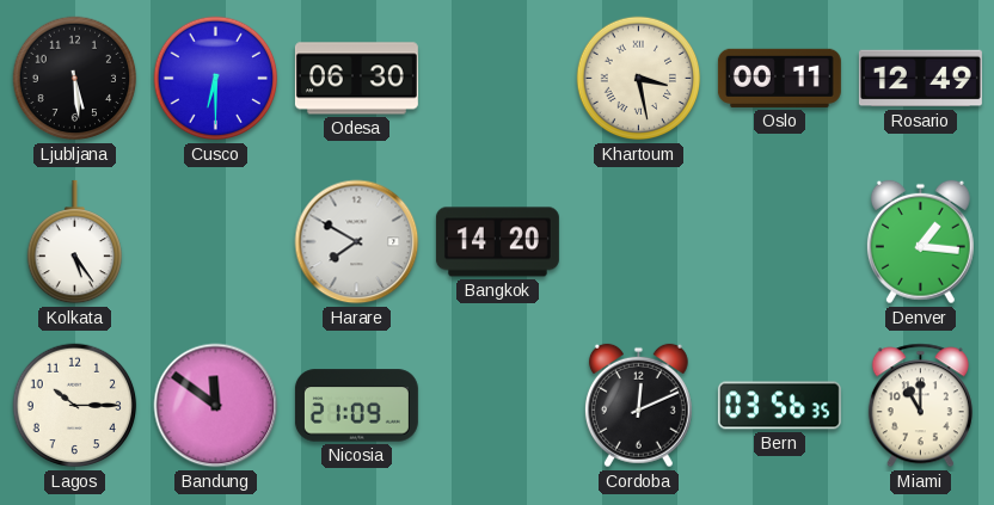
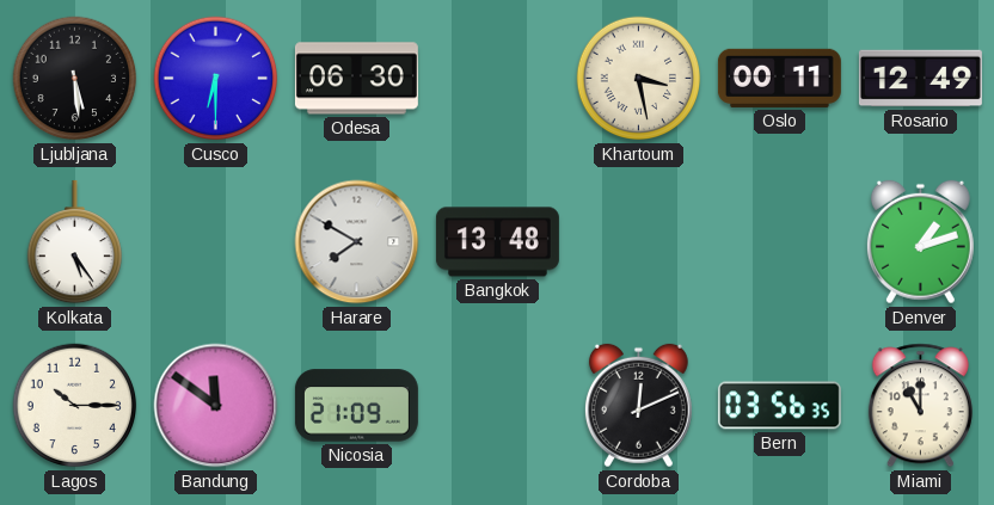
Bangkok: 14:20 -> 13:48 (497, 242)
Denver: 1:16 -> 1:12 (920, 242)
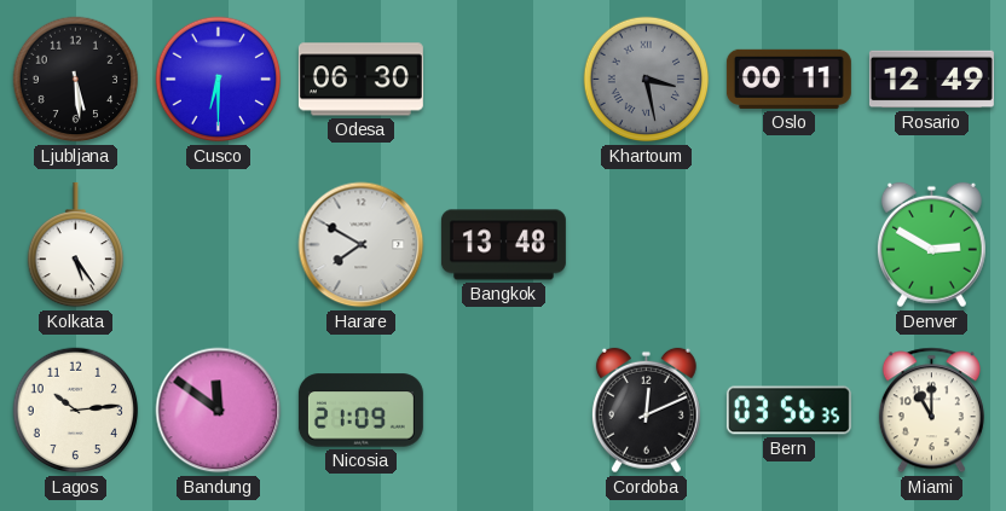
Khartoum dial: cream -> grey (647, 80)
Denver: 1:12 -> 2:50 (931, 245)
Lagos: 10:15 -> 10:14 (76, 411)
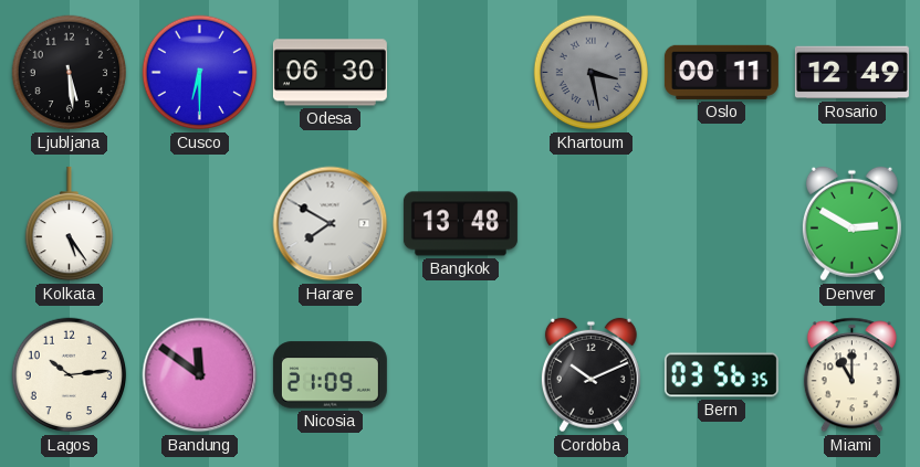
Cordoba: 12:11 -> 10:11 (590, 375)
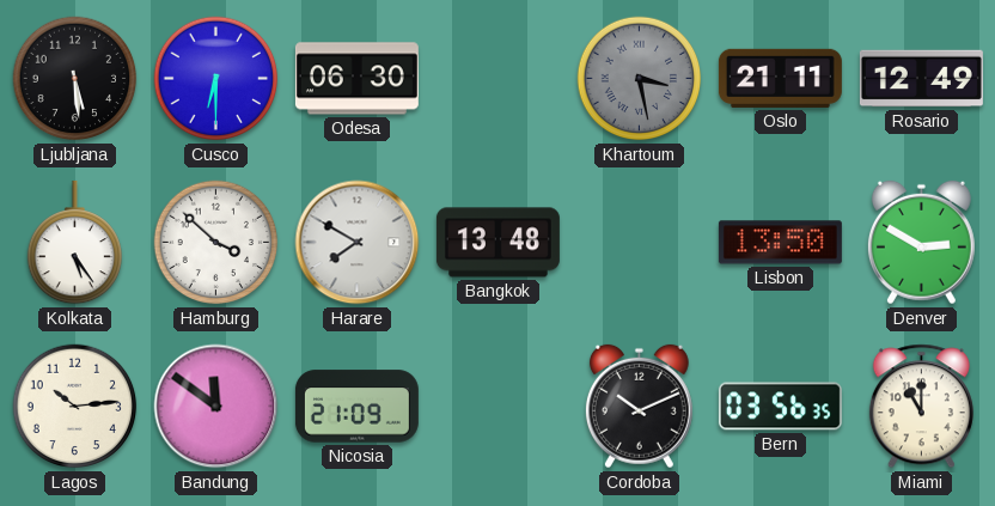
Oslo: 00:11 -> 21:11 (780, 78)
Hamburg: none -> 3:52 (216, 243)
Lisbon: none -> 13:50 (780, 243)
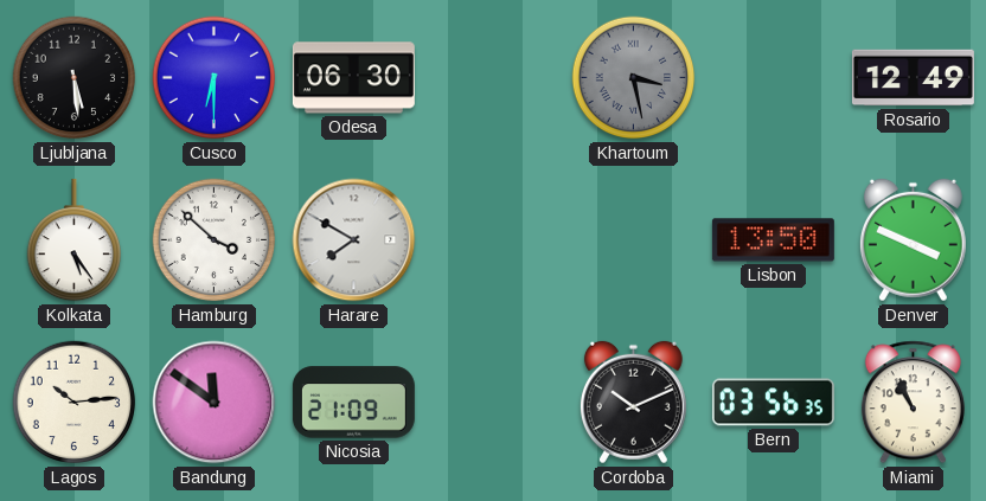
Oslo: 21:11 -> none (780, 78)
Bangkok: 13:48 -> none (497, 243)
Denver: 2:50 -> 3:49 (913, 240)
Miami: 11:00 -> 10:56 (913, 403)
